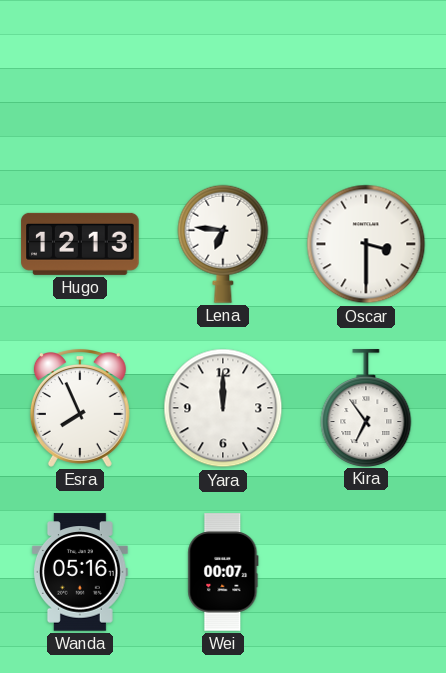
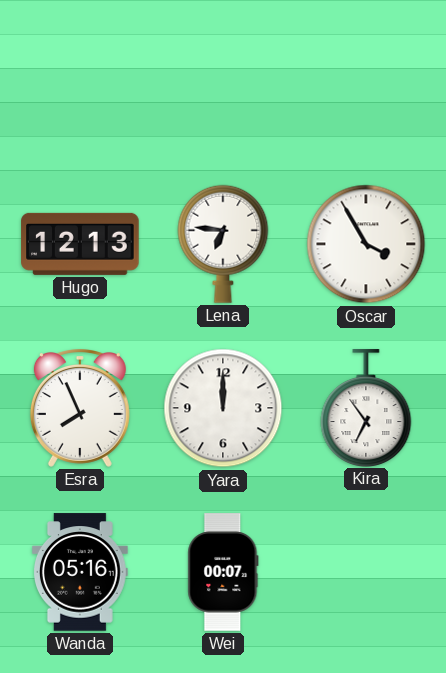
Oscar: 3:30 -> 3:55 (366, 244)
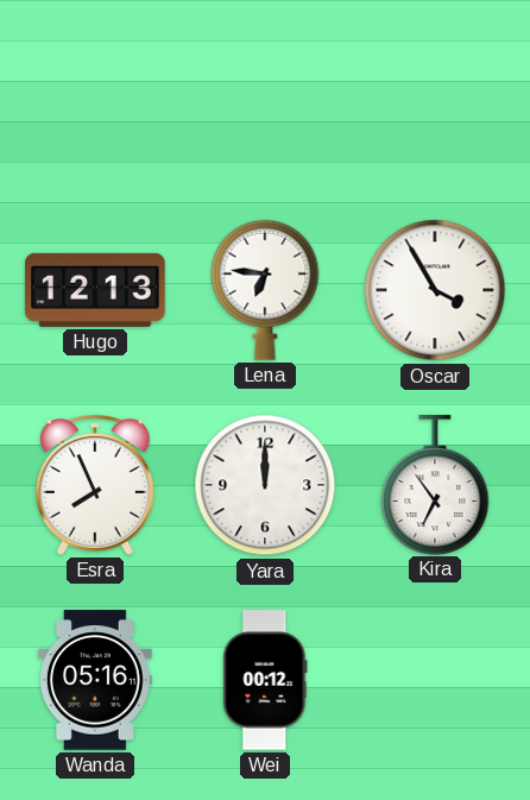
Wei: 00:07 -> 00:12 (265, 680)
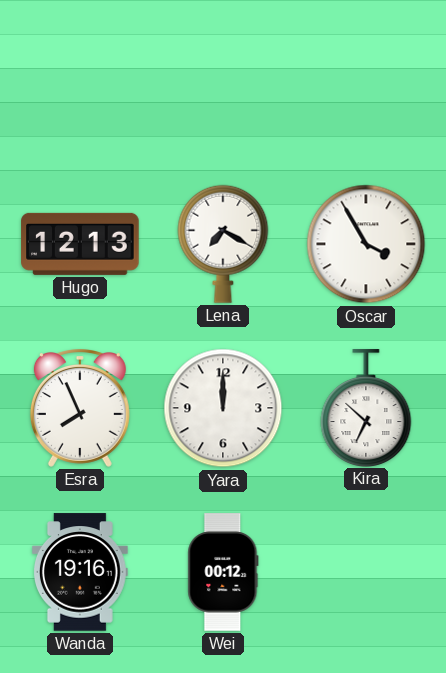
Lena: 6:46 -> 7:20 (223, 244)
Kira: 6:54 -> 6:52 (366, 408)
Wanda: 05:16 -> 19:16 (80, 572)
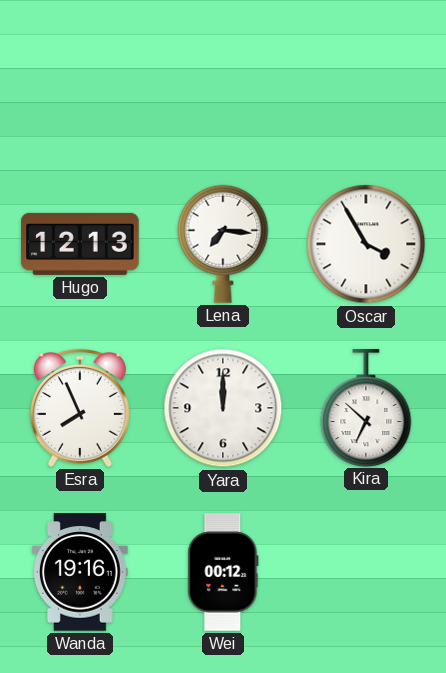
Lena: 7:20 -> 7:16 (223, 244)
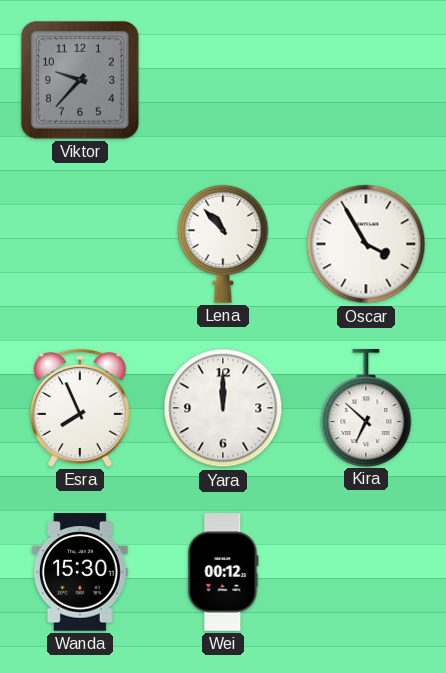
Viktor: none -> 9:37 (81, 81)
Hugo: 12:13 -> none (80, 244)
Lena: 7:16 -> 10:53 (223, 244)
Wanda: 19:16 -> 15:30 (80, 572)
